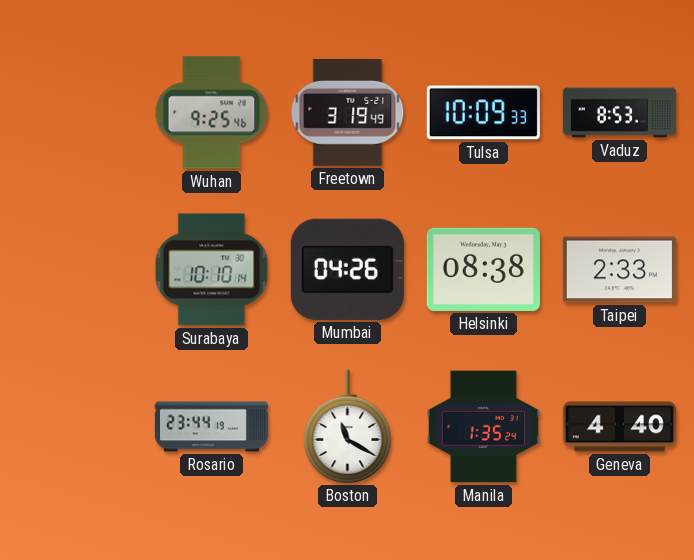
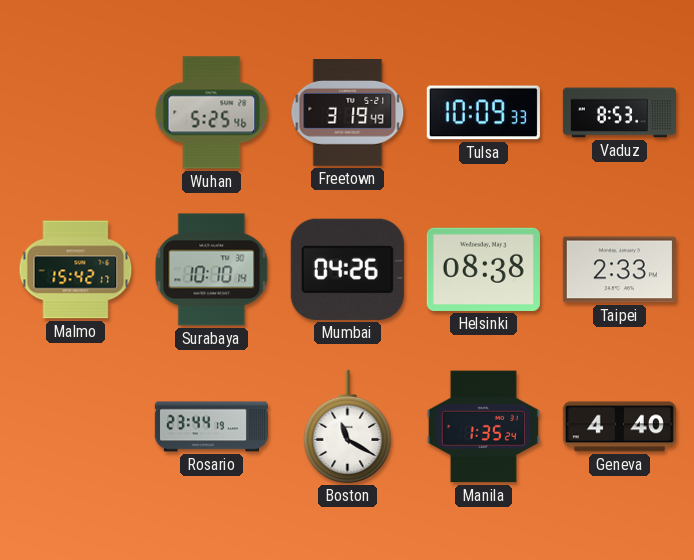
Wuhan: 9:25 -> 5:25 (212, 113)
Malmo: none -> 15:42 (76, 270)
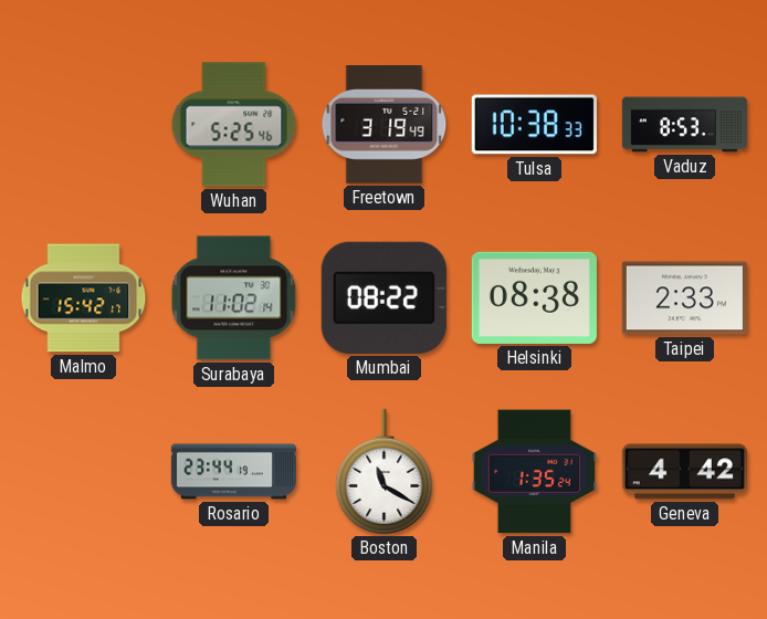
Tulsa: 10:09 -> 10:38 (534, 125)
Surabaya: 10:10 -> 11:02 (234, 298)
Mumbai: 04:26 -> 08:22 (383, 297)
Geneva: 4:40 -> 4:42 (684, 472)
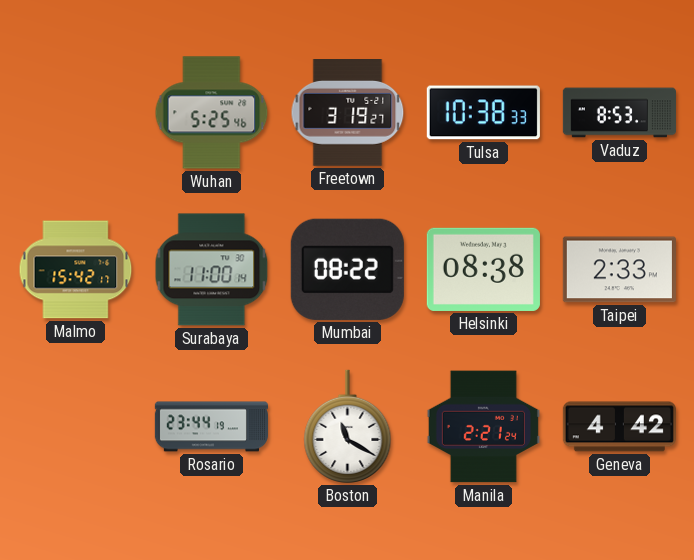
Freetown: 3:19:49 -> 3:19:27 (348, 113)
Surabaya: 11:02 -> 11:00 (212, 270)
Manila: 1:35 -> 2:21 (483, 427)
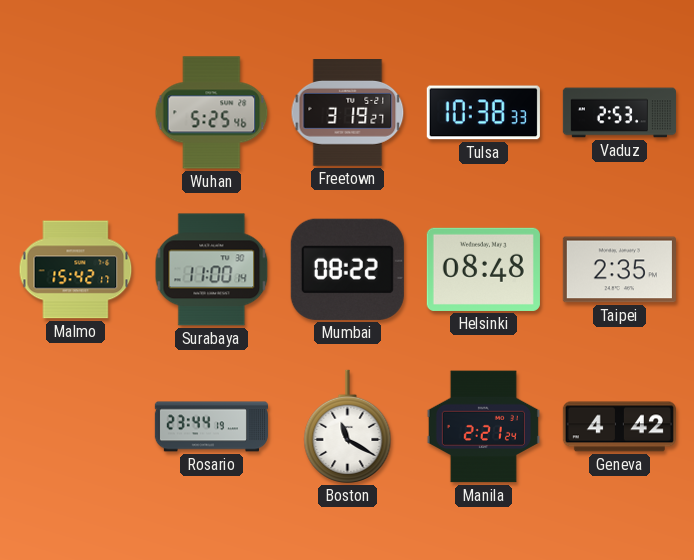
Vaduz: 8:53 -> 2:53 (619, 113)
Helsinki: 08:38 -> 08:48 (483, 269)
Taipei: 2:33 -> 2:35 (619, 270)
